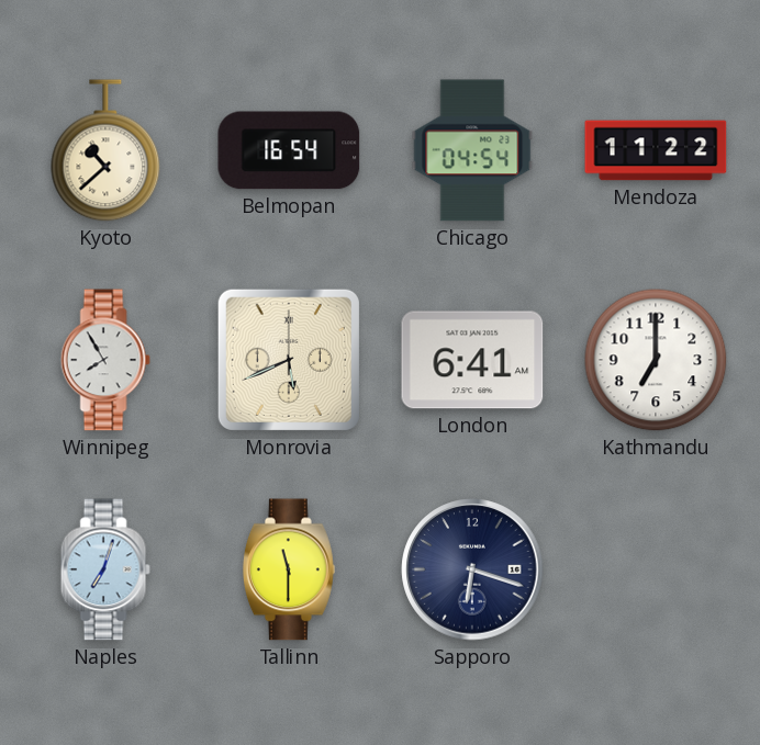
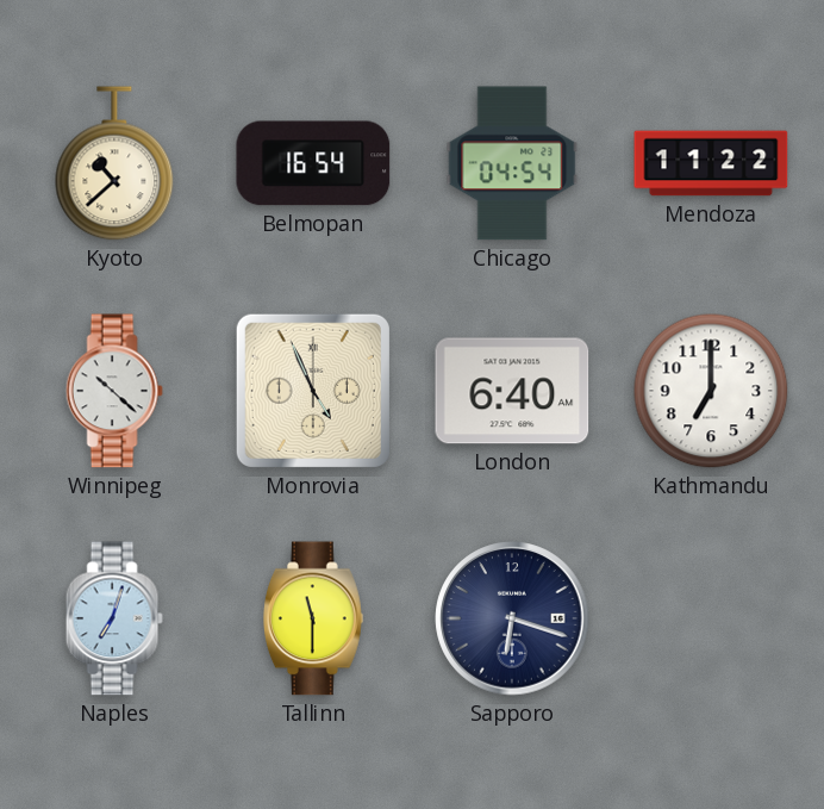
Winnipeg: 7:55 -> 10:22 (114, 391)
Monrovia: 5:41 -> 4:56 (313, 391)
London: 6:41 -> 6:40 (512, 391)
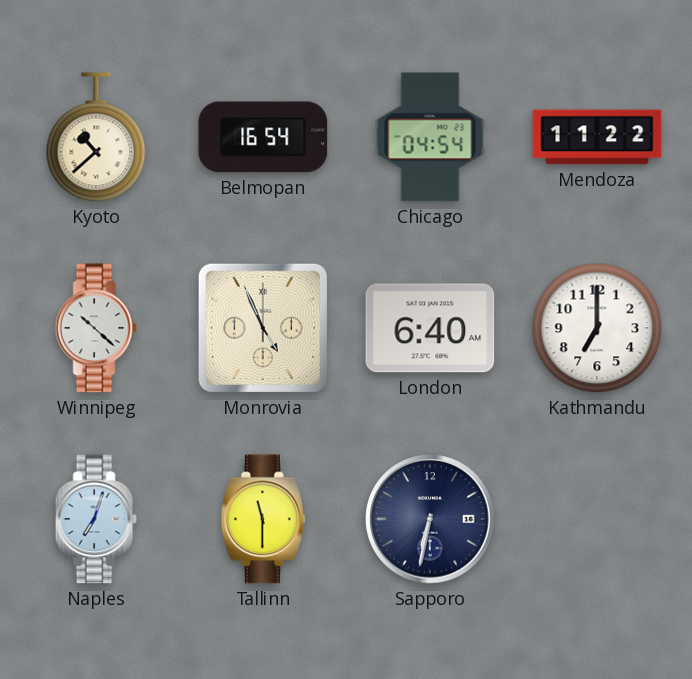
Sapporo: 6:18 -> 6:32 (430, 519)
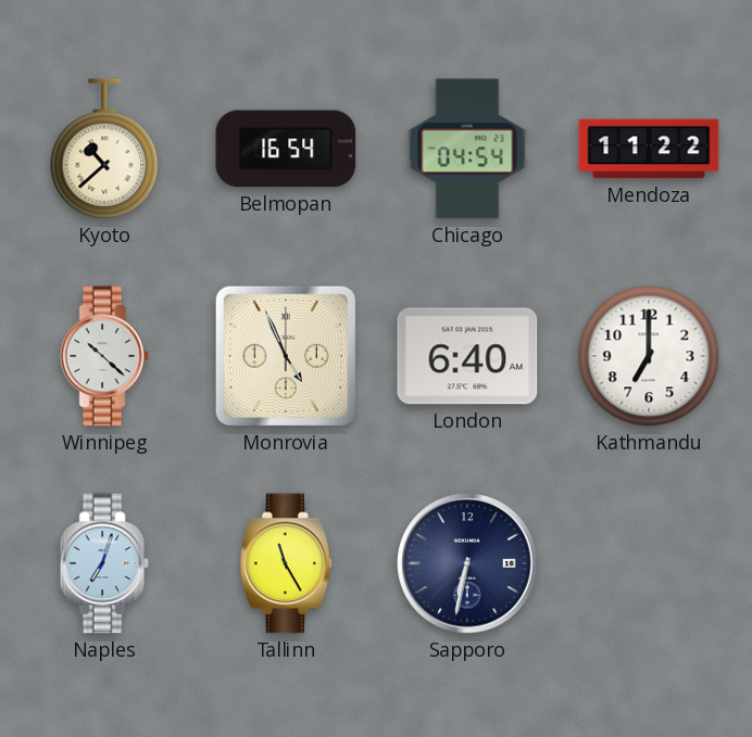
Tallinn: 11:30 -> 11:25 (286, 563)
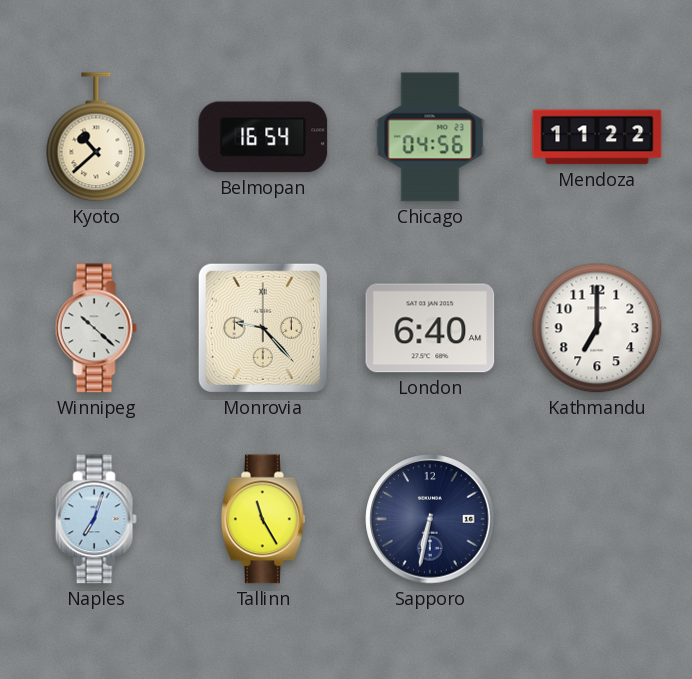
Chicago: 04:54 -> 04:56 (430, 137)
Monrovia: 4:56 -> 9:23 (263, 328)
